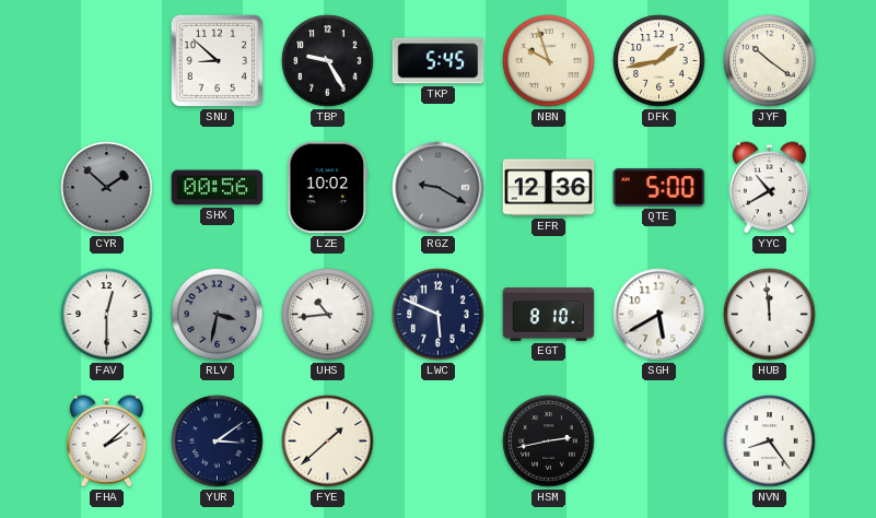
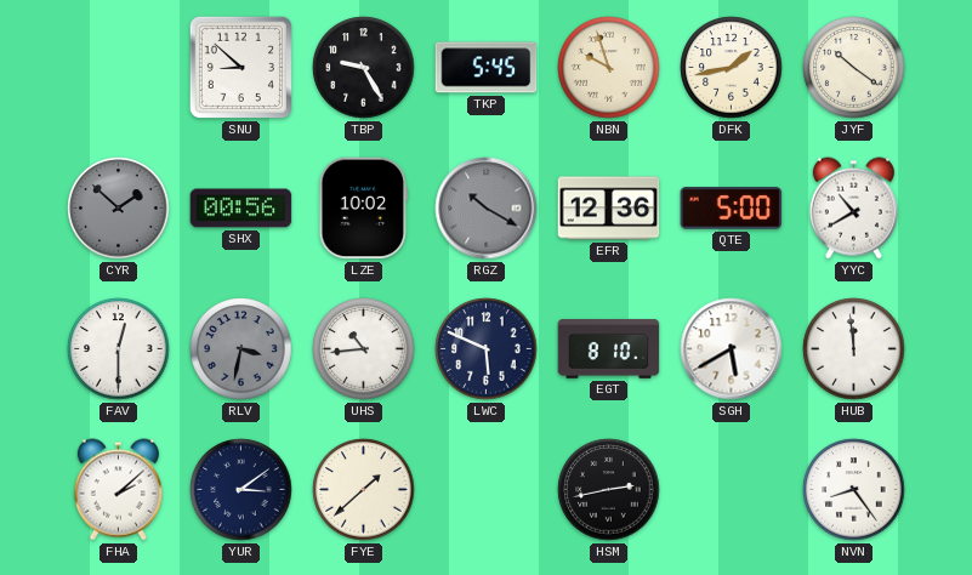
RGZ: 9:20 -> 10:20 (487, 209)
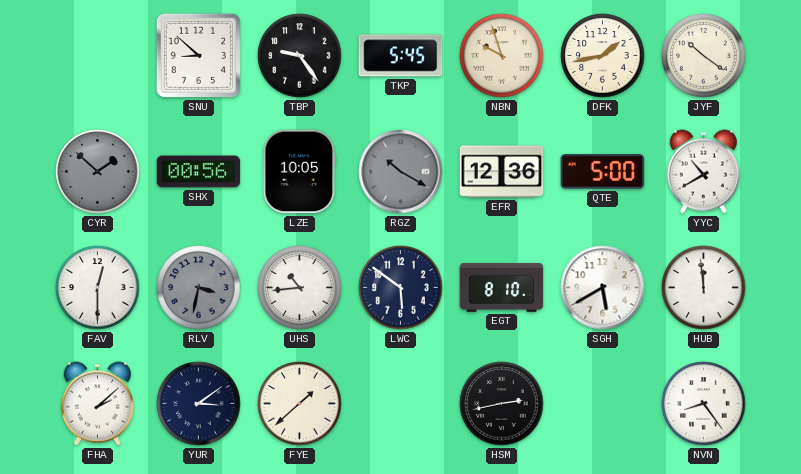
TBP: 9:25 -> 9:24 (300, 56)
LZE: 10:02 -> 10:05 (300, 172)
LWC: 5:49 -> 5:51 (401, 288)
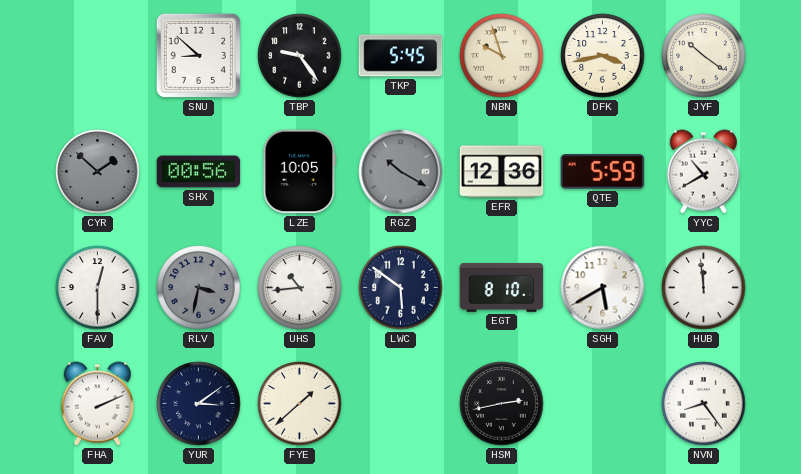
DFK: 1:43 -> 3:43 (603, 56)
QTE: 5:00 -> 5:59 (603, 172)
FHA: 2:08 -> 2:11 (97, 404)
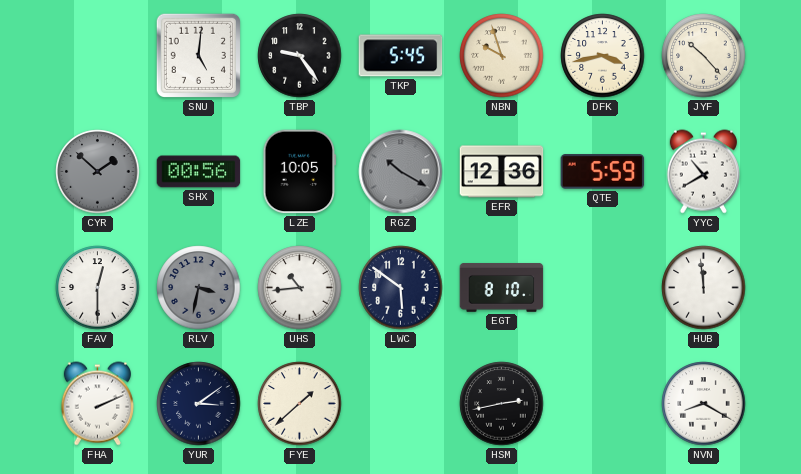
SNU: 8:52 -> 5:01 (198, 55)
JYF: 10:21 -> 10:23 (704, 56)
SGH: 5:40 -> none (603, 288)
NVN: 8:24 -> 8:20 (704, 404)
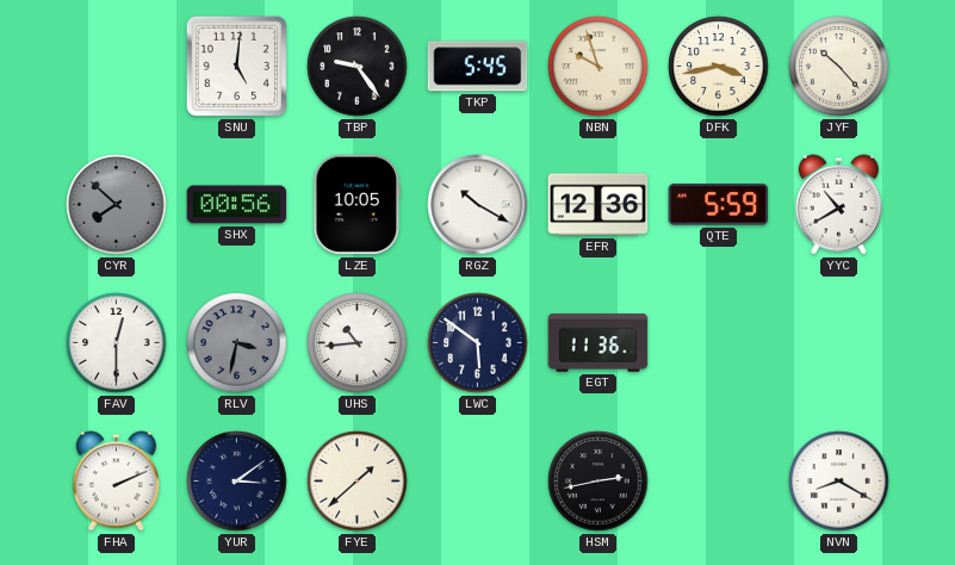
CYR: 1:52 -> 7:52 (117, 205)
RGZ dial: grey -> white (478, 205)
EGT: 8:10 -> 11:36 (599, 343)
HUB: 11:59 -> none (704, 288)
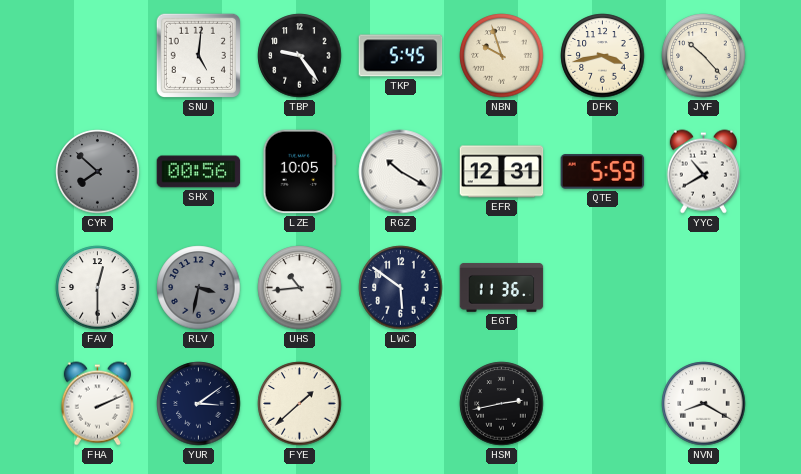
EFR: 12:36 -> 12:31 (502, 172)
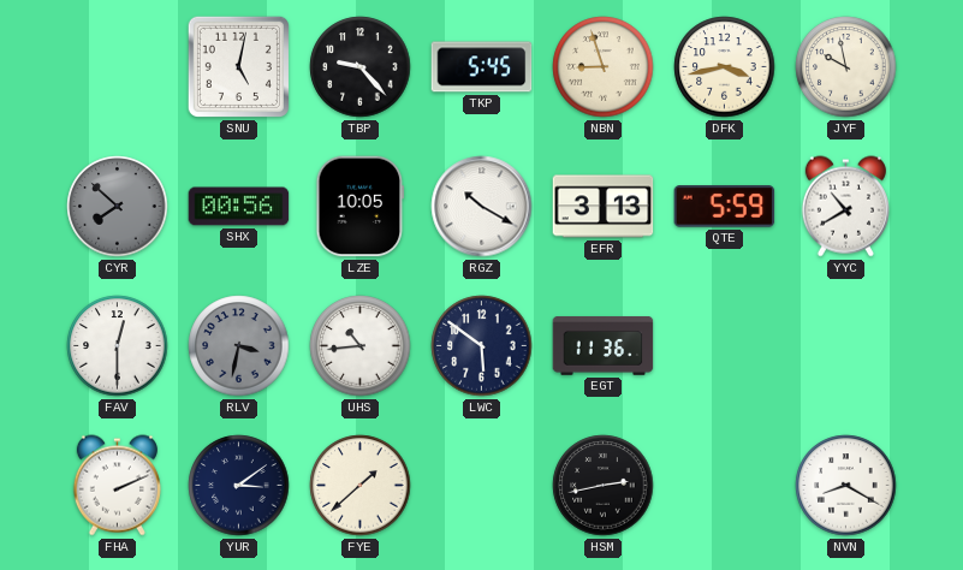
SNU: 5:01 -> 5:02 (238, 66)
TBP: 9:24 -> 9:23 (361, 67)
NBN: 9:57 -> 8:57 (604, 67)
JYF: 10:23 -> 9:58 (846, 67)
EFR: 12:31 -> 3:13 (604, 207)
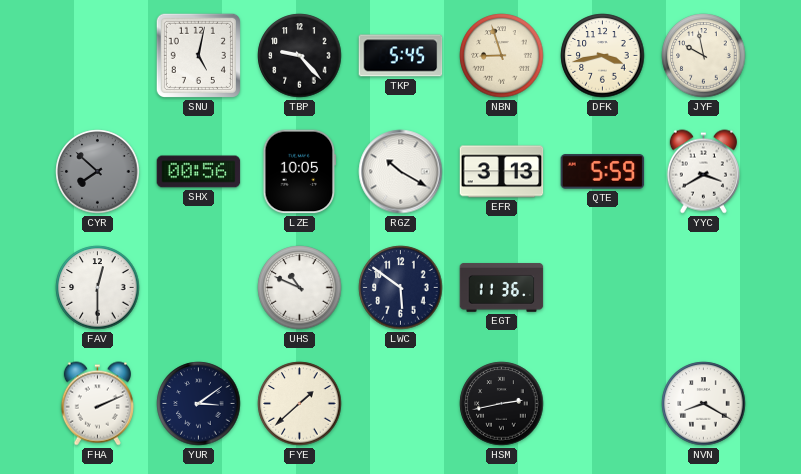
YYC: 10:40 -> 3:40 (703, 172)
RLV: 3:32 -> none (239, 346)
UHS: 10:44 -> 10:49 (300, 288)
